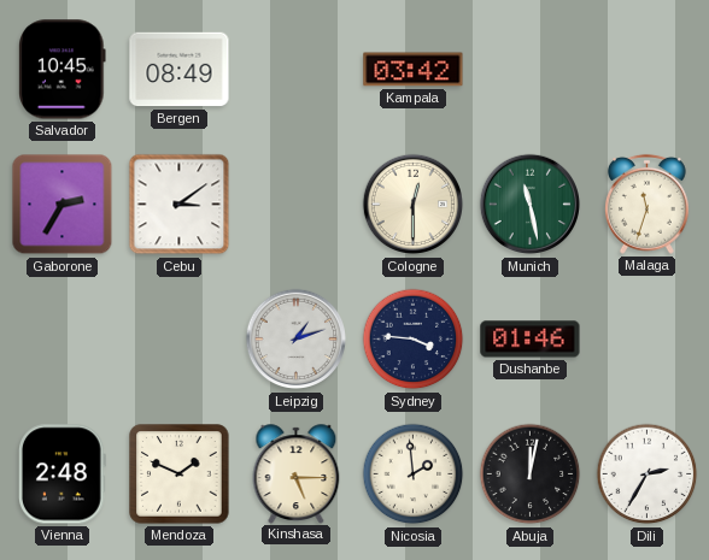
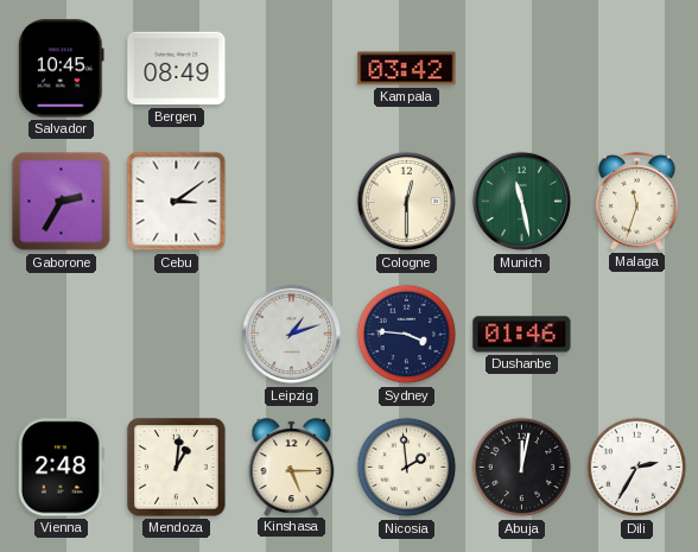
Mendoza: 1:49 -> 1:01 (177, 468)
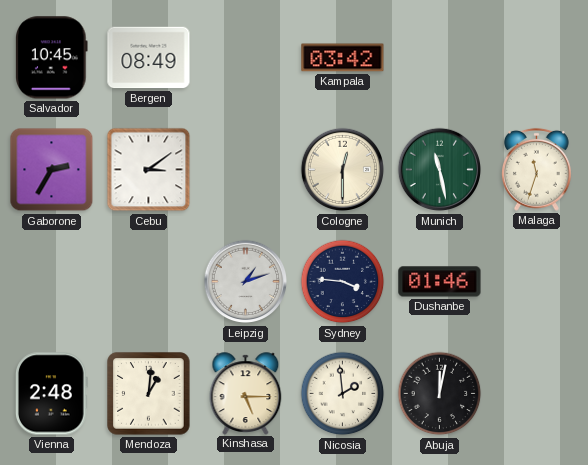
Dili: 2:35 -> none (637, 468)
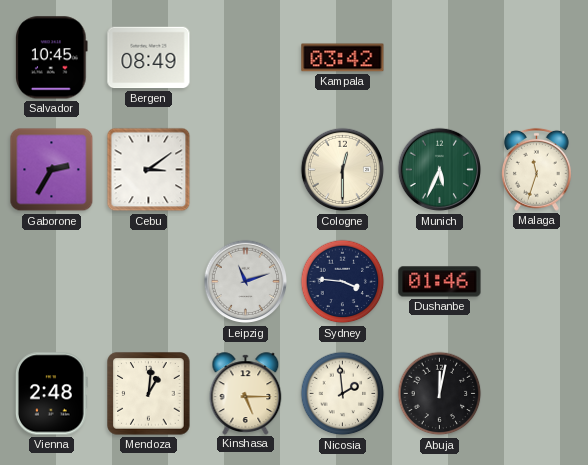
Munich: 11:28 -> 5:34 (440, 170)
Leipzig: 1:12 -> 11:12 (246, 282)
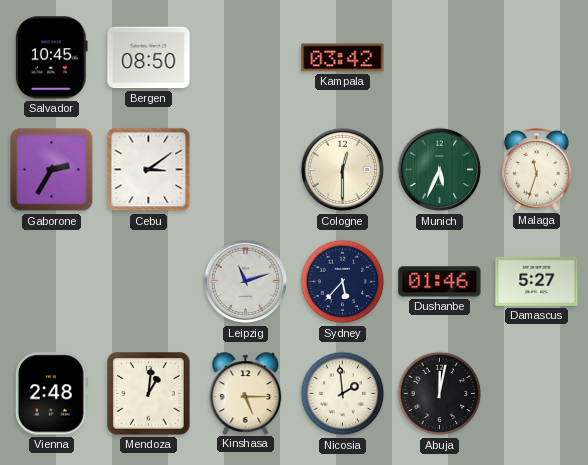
Bergen: 08:49 -> 08:50 (149, 58)
Sydney: 3:46 -> 5:37 (343, 282)
Damascus: none -> 5:27 (537, 281)
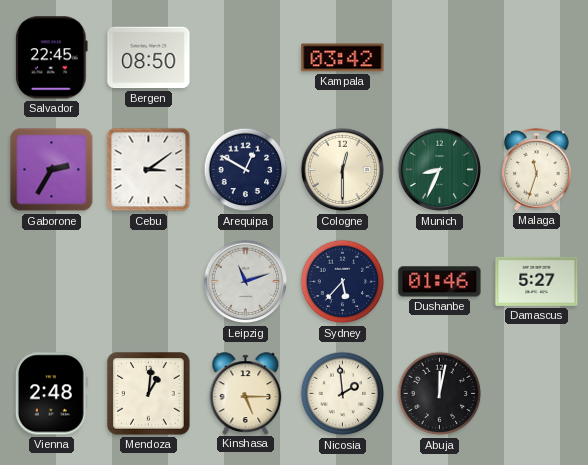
Salvador: 10:45 -> 22:45 (52, 58)
Arequipa: none -> 12:50 (246, 170)
Munich: 5:34 -> 8:34 (440, 170)
